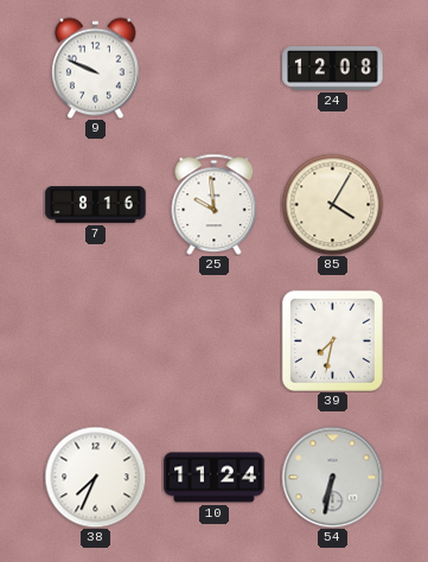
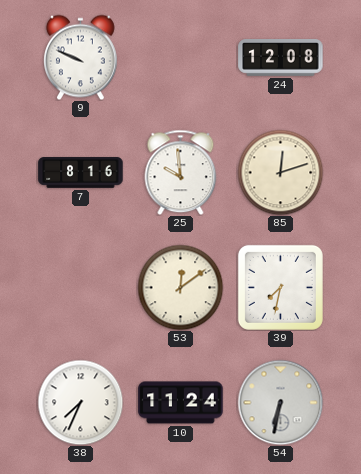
85: 4:05 -> 12:12 (280, 172)
53: none -> 12:09 (180, 287)
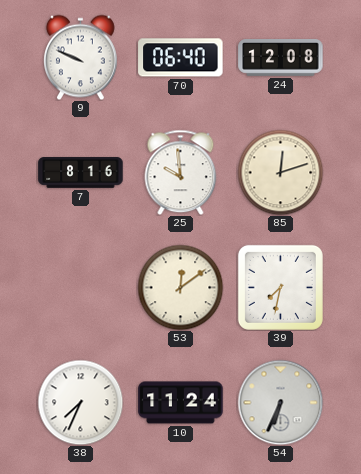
70: none -> 06:40 (181, 58)
54: 6:32 -> 6:34 (280, 402)
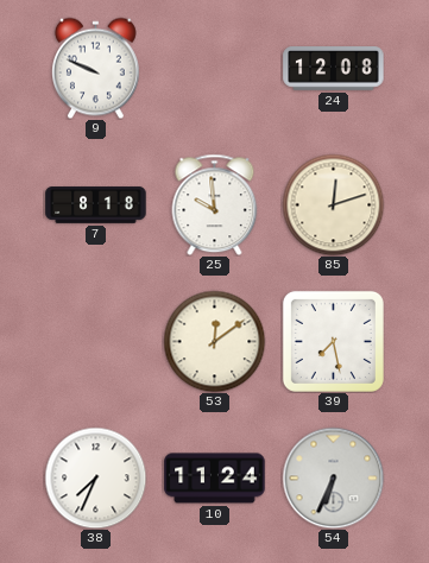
70: 06:40 -> none (181, 58)
7: 8:16 -> 8:18 (96, 205)
39: 7:32 -> 7:28 (333, 341)
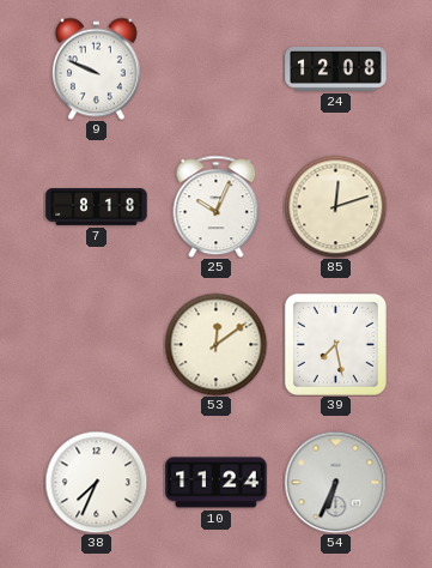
25: 9:59 -> 10:04 (217, 206)
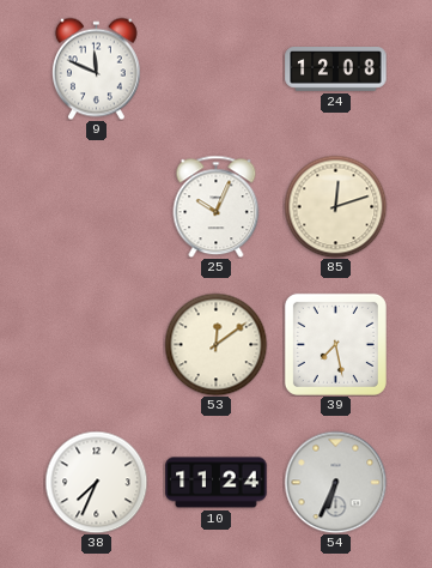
9: 9:49 -> 11:49 (97, 68)
7: 8:18 -> none (97, 207)
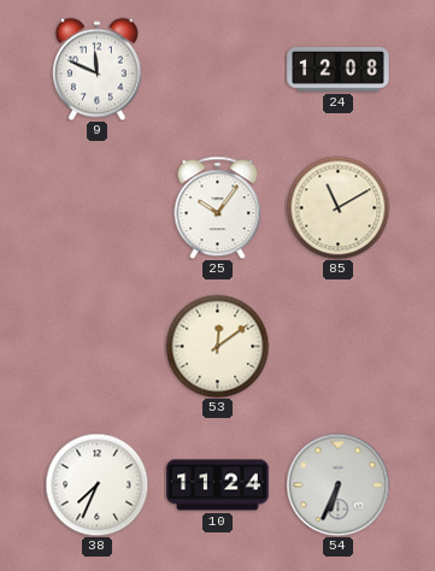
25: 10:04 -> 10:06 (218, 207)
85: 12:12 -> 11:10 (337, 207)
39: 7:28 -> none (335, 344)
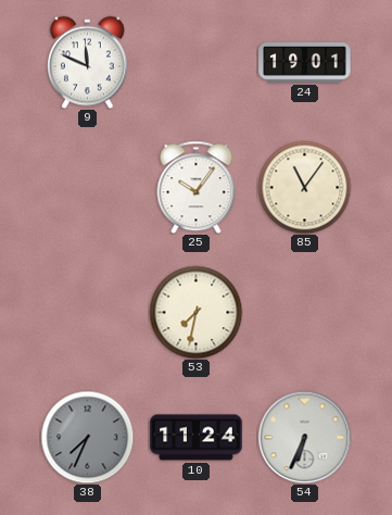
24: 12:08 -> 19:01 (305, 63)
85: 11:10 -> 11:06 (304, 187)
53: 12:09 -> 7:32 (195, 312)
38 dial: white -> grey (87, 437)
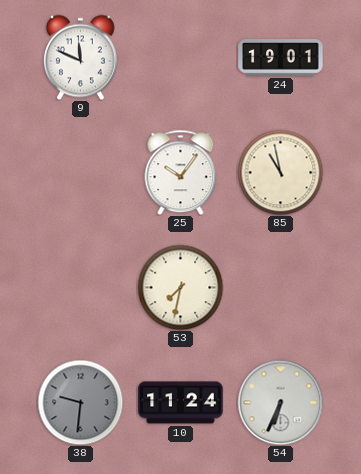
85: 11:06 -> 10:58 (280, 172)
38: 7:34 -> 9:31 (80, 402)
